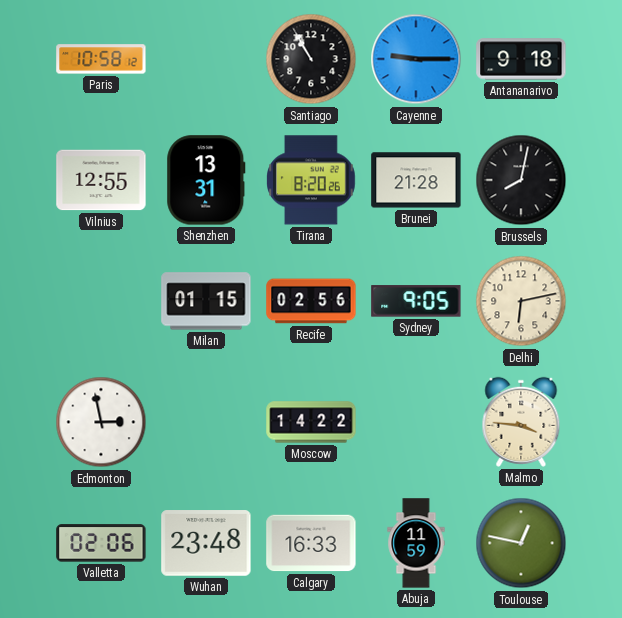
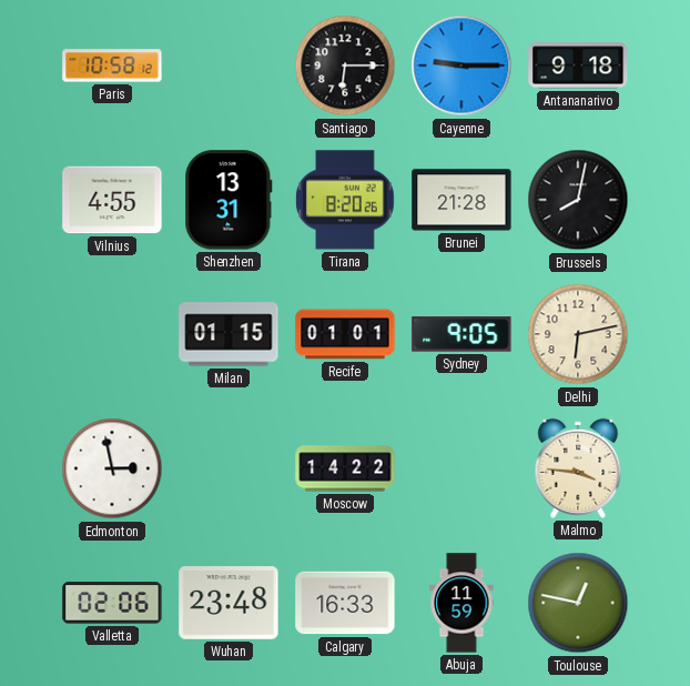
Santiago: 10:55 -> 6:15 (345, 65)
Vilnius: 12:55 -> 4:55 (112, 200)
Recife: 02:56 -> 01:01 (345, 334)
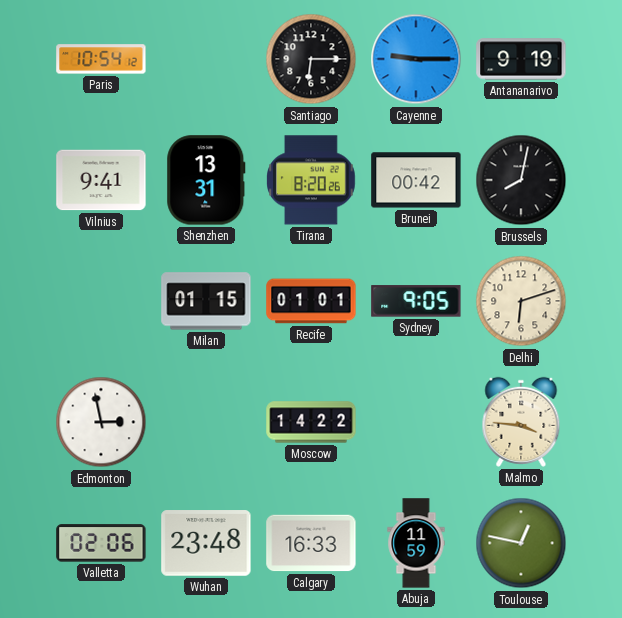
Paris: 10:58 -> 10:54 (101, 59)
Antananarivo: 9:18 -> 9:19 (521, 59)
Vilnius: 4:55 -> 9:41 (101, 180)
Brunei: 21:28 -> 00:42 (416, 180)
Delhi: 6:13 -> 6:12 (521, 301)
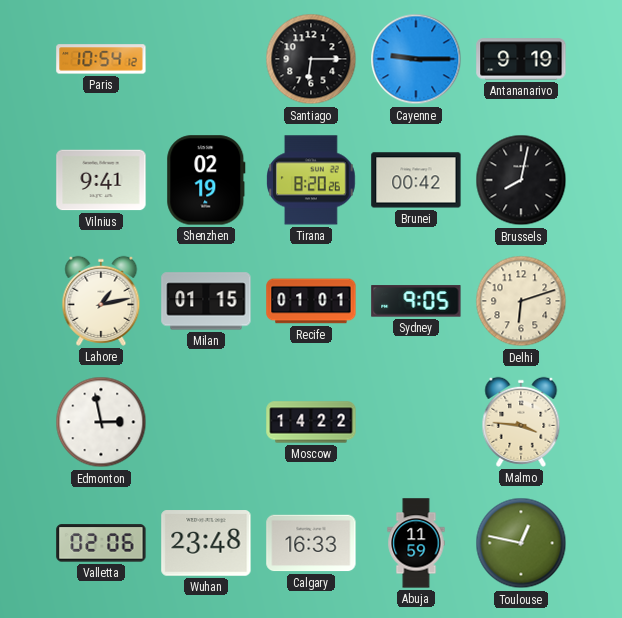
Shenzhen: 13:31 -> 02:19 (206, 180)
Lahore: none -> 1:13 (101, 301)
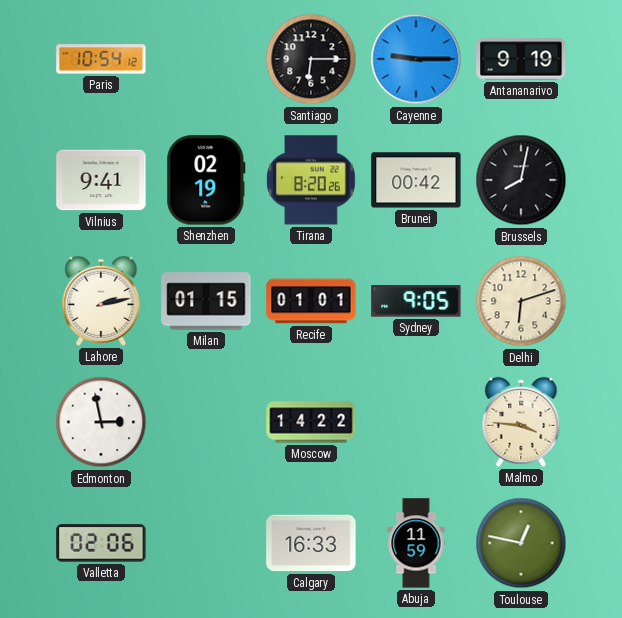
Lahore: 1:13 -> 2:13 (101, 301)
Wuhan: 23:48 -> none (206, 543)
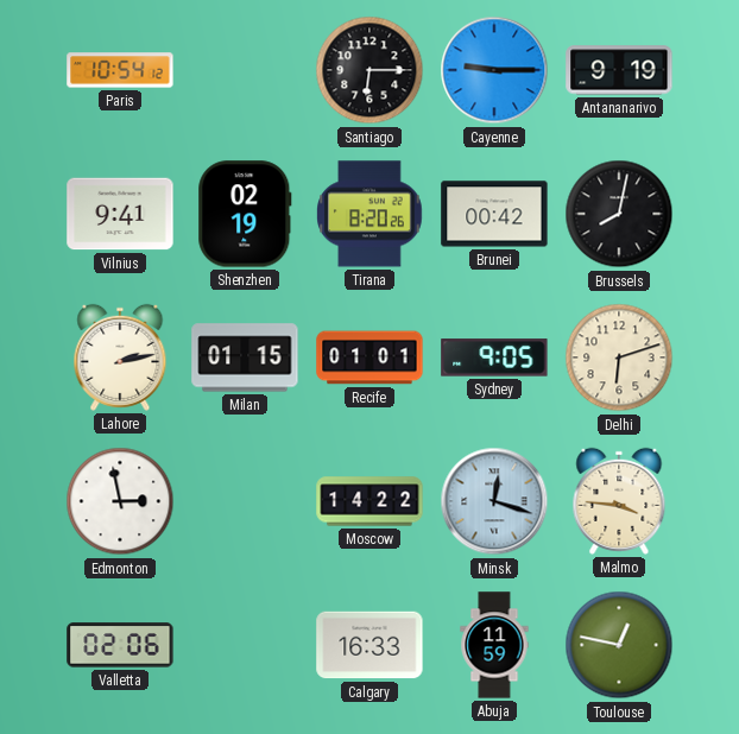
Minsk: none -> 12:18 (494, 501)
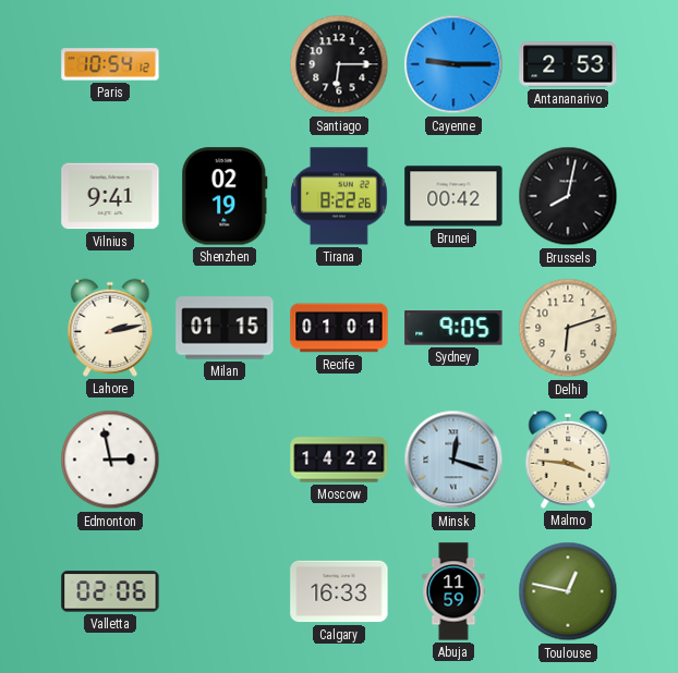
Antananarivo: 9:19 -> 2:53 (568, 64)
Tirana: 8:20 -> 8:22 (340, 196)
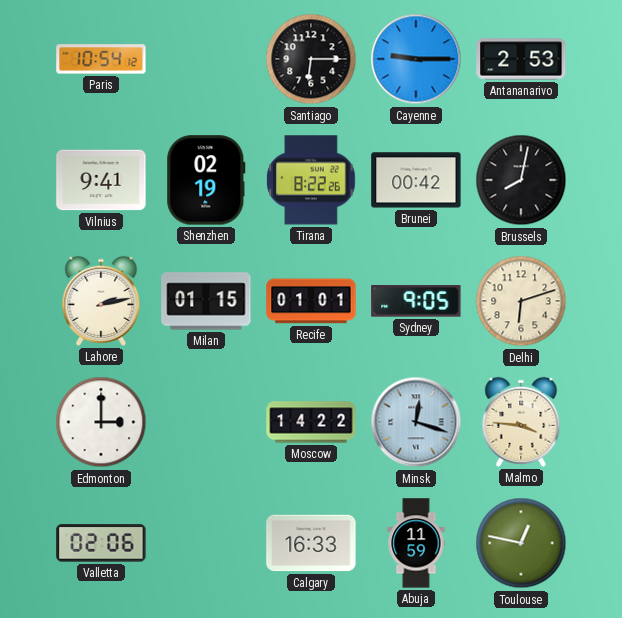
Edmonton: 2:58 -> 3:00 (101, 422)
